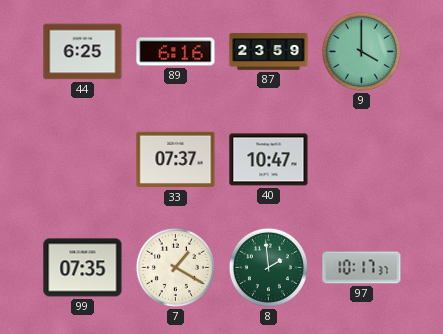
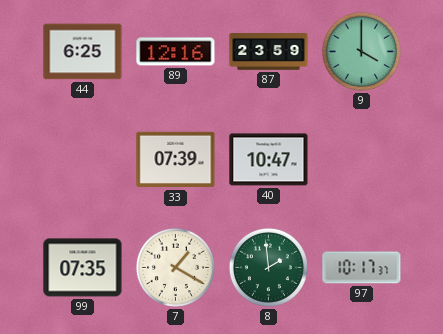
89: 6:16 -> 12:16 (176, 52)
33: 07:37 -> 07:39 (176, 160)
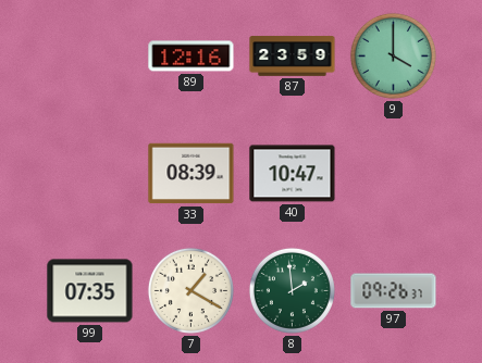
44: 6:25 -> none (83, 52)
33: 07:39 -> 08:39 (191, 174)
97: 10:17 -> 09:26 (394, 291)
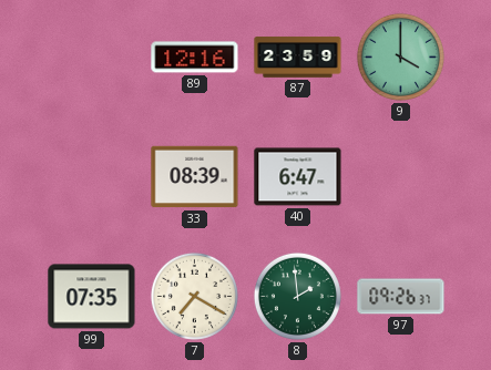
40: 10:47 -> 6:47 (298, 177)
7: 1:20 -> 7:20 (194, 296)
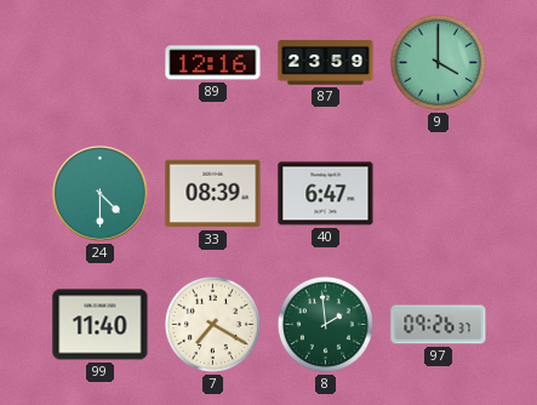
24: none -> 4:30 (101, 194)
99: 07:35 -> 11:40 (101, 325)
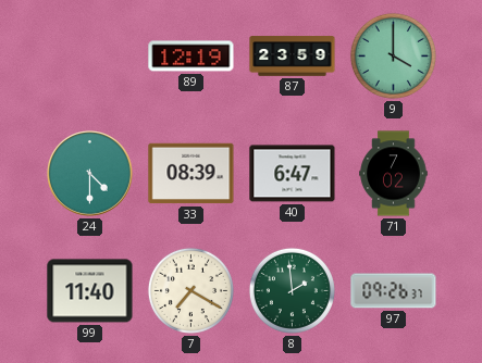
89: 12:16 -> 12:19 (191, 57)
71: none -> 7:02 (394, 174)
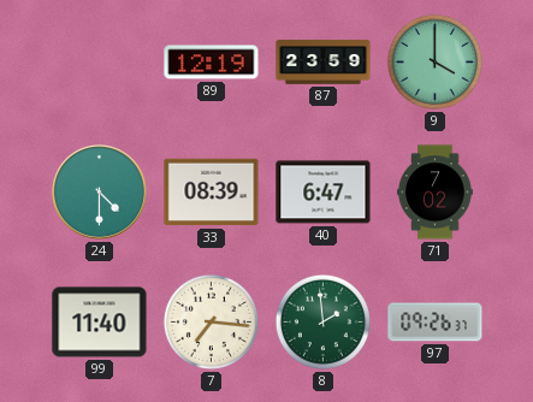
7: 7:20 -> 7:16 (211, 321)
